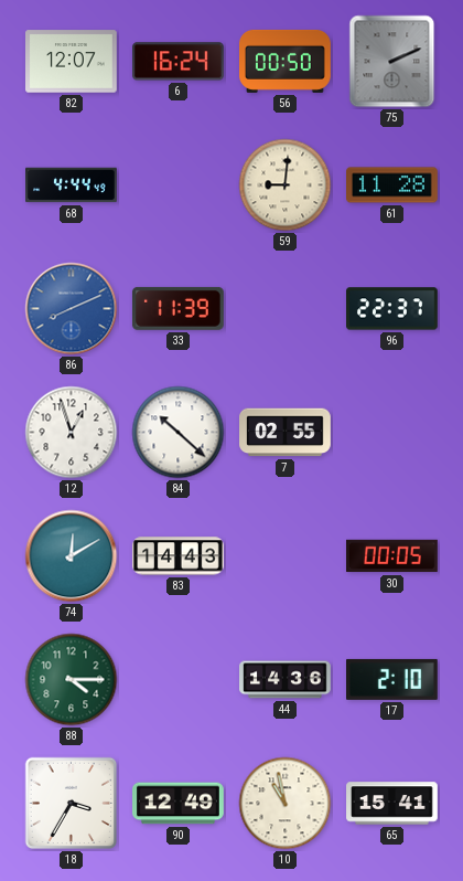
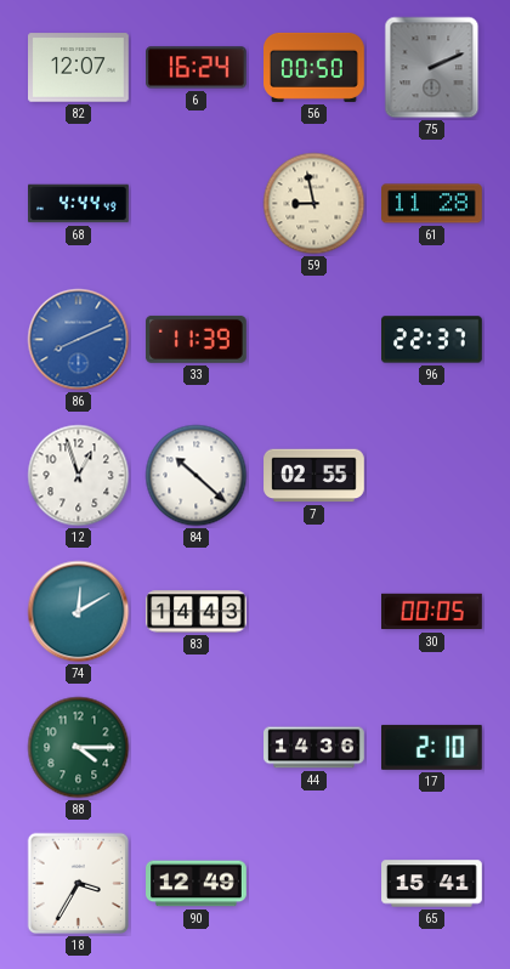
59: 9:01 -> 8:58 (314, 204)
10: 10:58 -> none (286, 804)
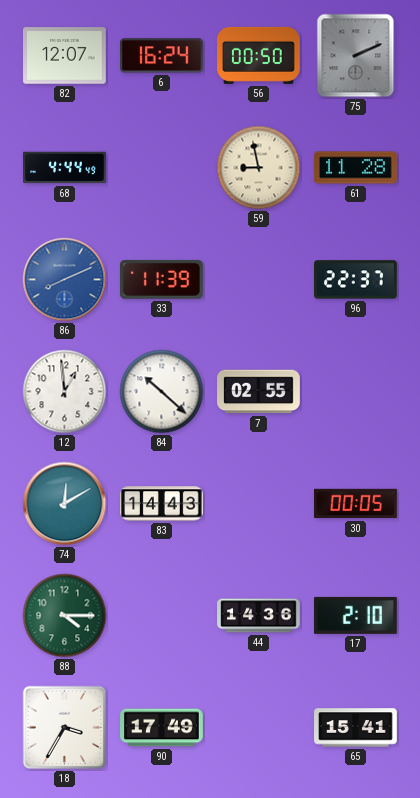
12: 12:57 -> 12:59 (65, 392)
90: 12:49 -> 17:49 (162, 728)
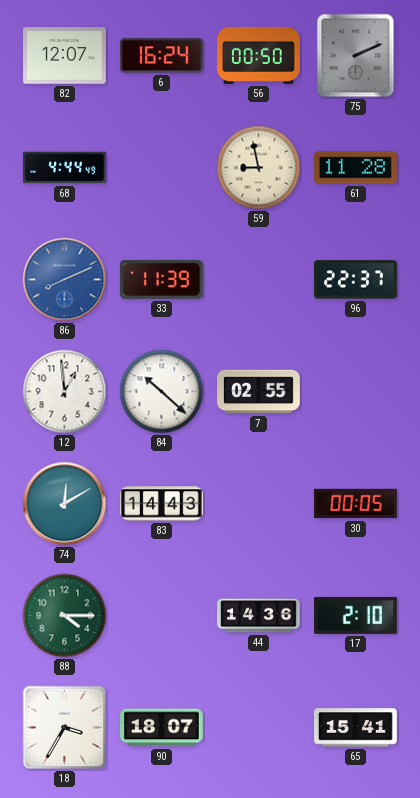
90: 17:49 -> 18:07 (162, 728)
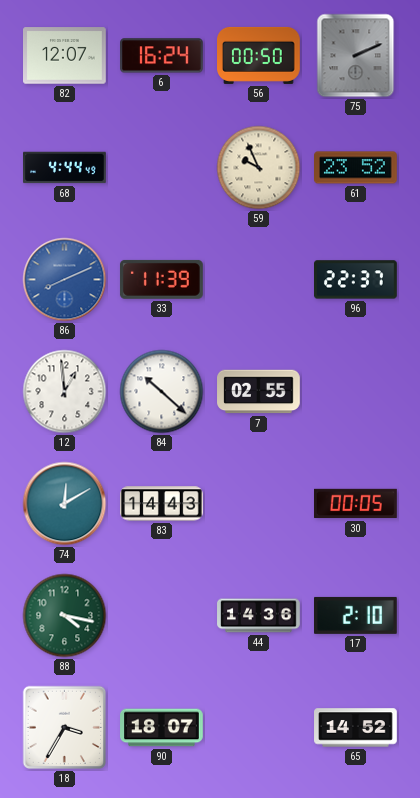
59: 8:58 -> 9:56 (259, 168)
61: 11:28 -> 23:52 (356, 168)
88: 4:15 -> 4:17 (65, 616)
65: 15:41 -> 14:52 (356, 728)
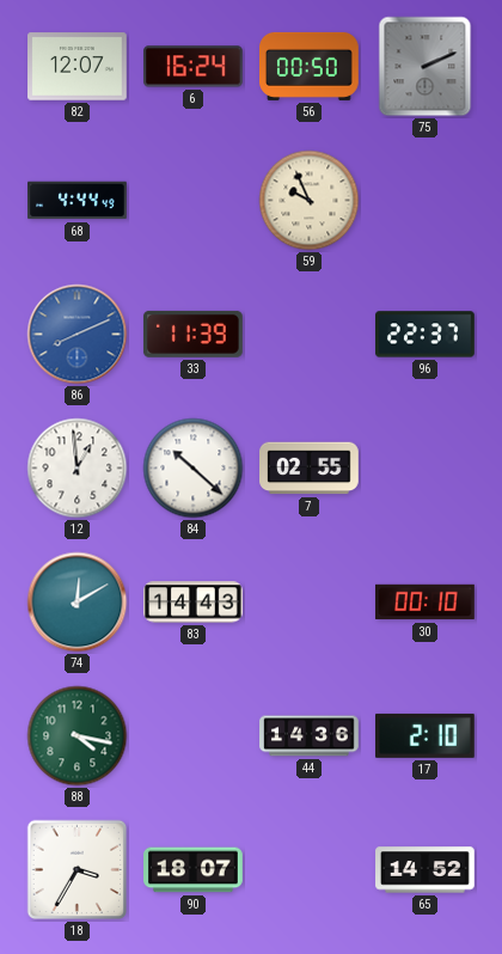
61: 23:52 -> none (356, 168)
30: 00:05 -> 00:10 (426, 603)
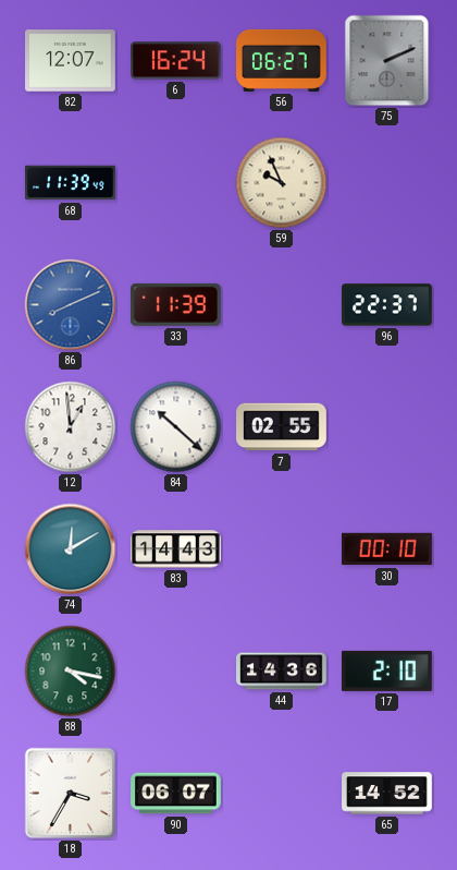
56: 00:50 -> 06:27 (282, 60)
68: 4:44 -> 11:39 (71, 183)
90: 18:07 -> 06:07 (176, 794)
